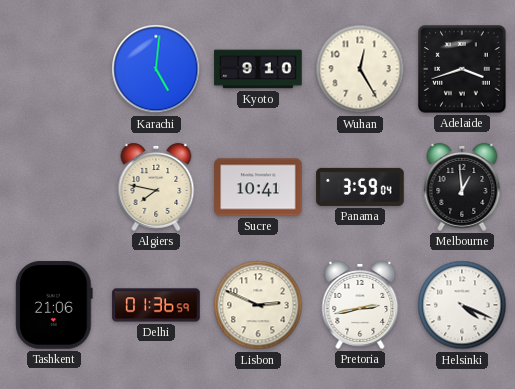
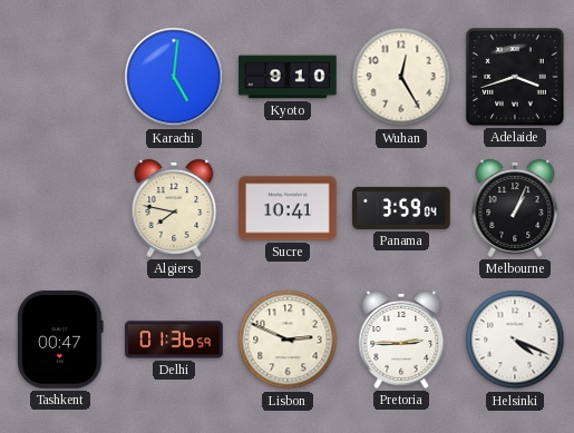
Melbourne: 12:59 -> 1:04 (515, 208)
Tashkent: 21:06 -> 00:47 (60, 339)
Pretoria: 2:43 -> 2:45 (401, 339)
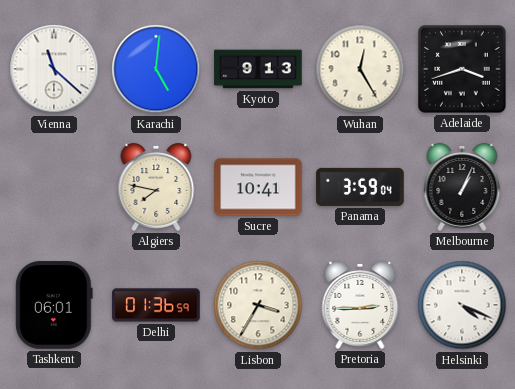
Vienna: none -> 11:22 (54, 69)
Kyoto: 9:10 -> 9:13 (258, 69)
Tashkent: 00:47 -> 06:01 (54, 305)
Lisbon: 2:49 -> 3:35 (258, 305)
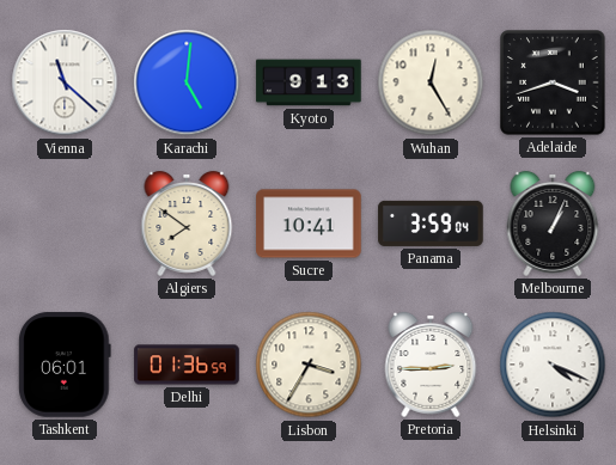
Algiers: 7:47 -> 7:51 (187, 224)
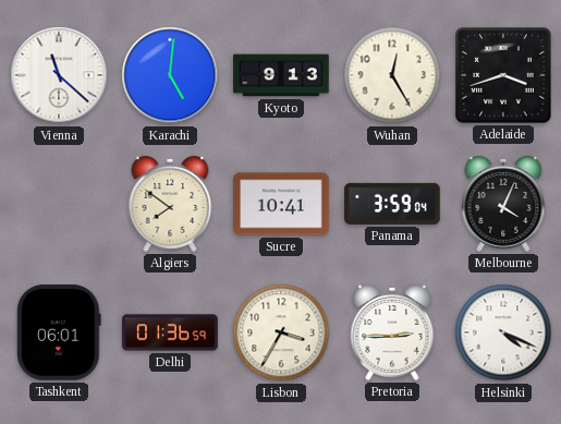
Melbourne: 1:04 -> 4:04 (503, 204)
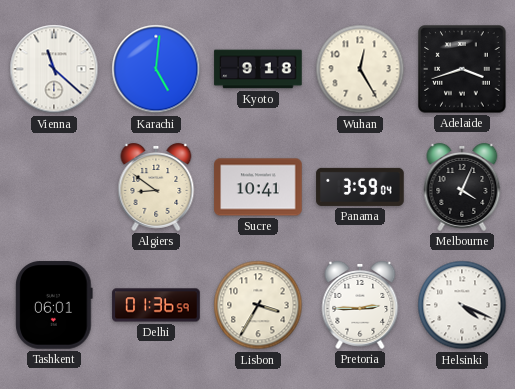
Kyoto: 9:13 -> 9:18 (258, 69)
Algiers: 7:51 -> 8:51 (156, 187)
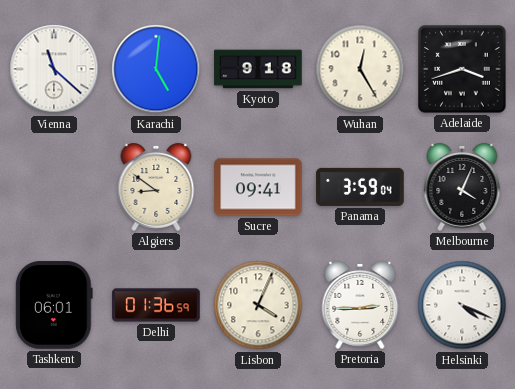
Sucre: 10:41 -> 09:41 (258, 187)
Lisbon: 3:35 -> 4:04 (258, 305)
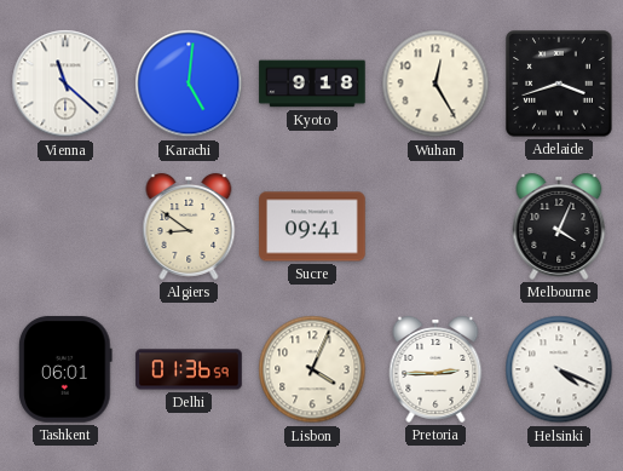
Panama: 3:59 -> none (360, 187)
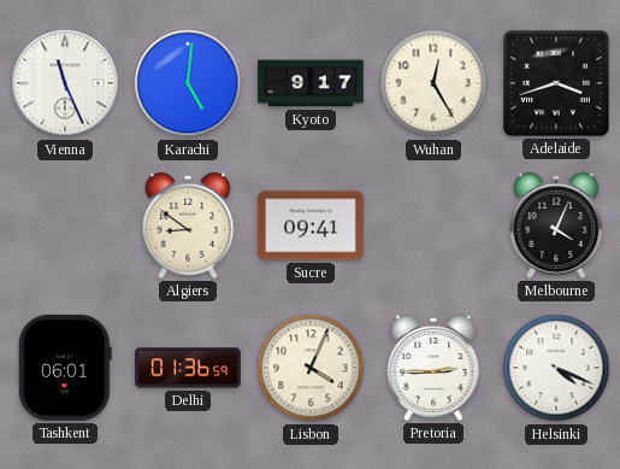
Vienna: 11:22 -> 11:26 (65, 83)
Kyoto: 9:18 -> 9:17 (311, 83)
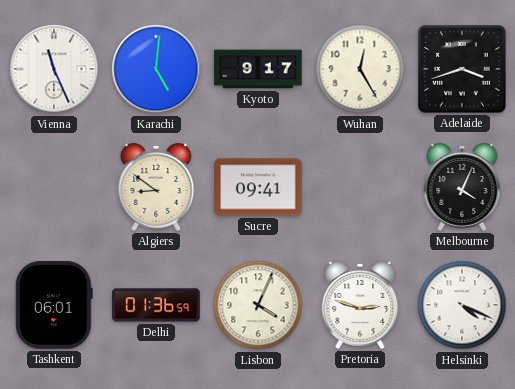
Pretoria: 2:45 -> 2:48 (360, 305)
